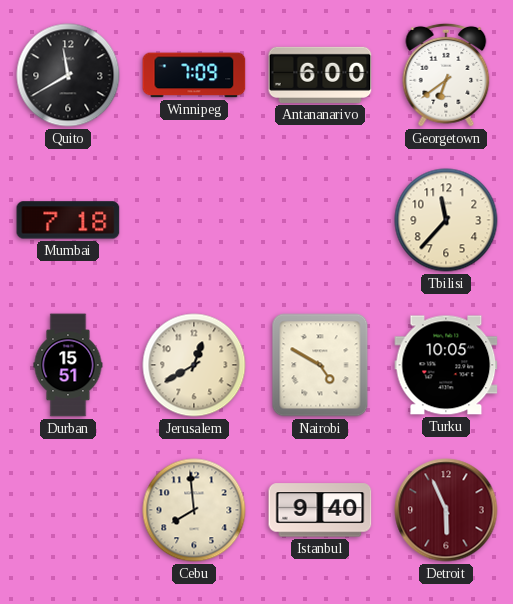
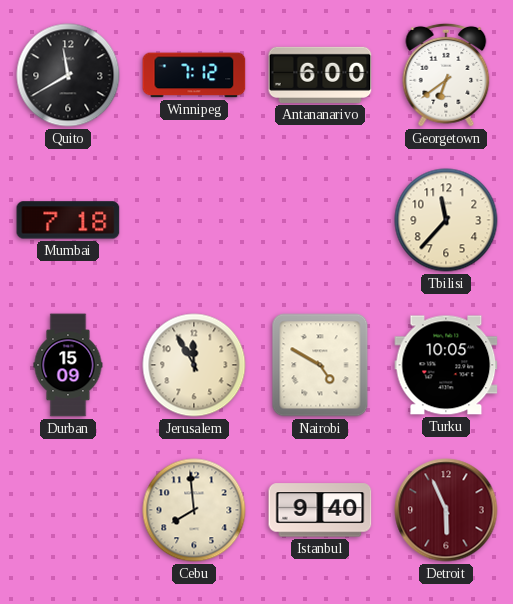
Winnipeg: 7:09 -> 7:12 (194, 75)
Durban: 15:51 -> 15:09 (68, 365)
Jerusalem: 12:40 -> 11:55 (194, 365)
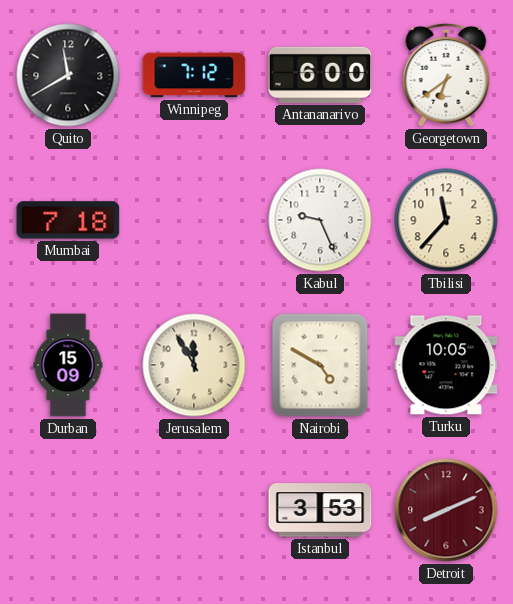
Kabul: none -> 9:26 (320, 220)
Cebu: 7:59 -> none (194, 510)
Istanbul: 9:40 -> 3:53 (320, 510)
Detroit: 5:56 -> 8:11 (446, 510)
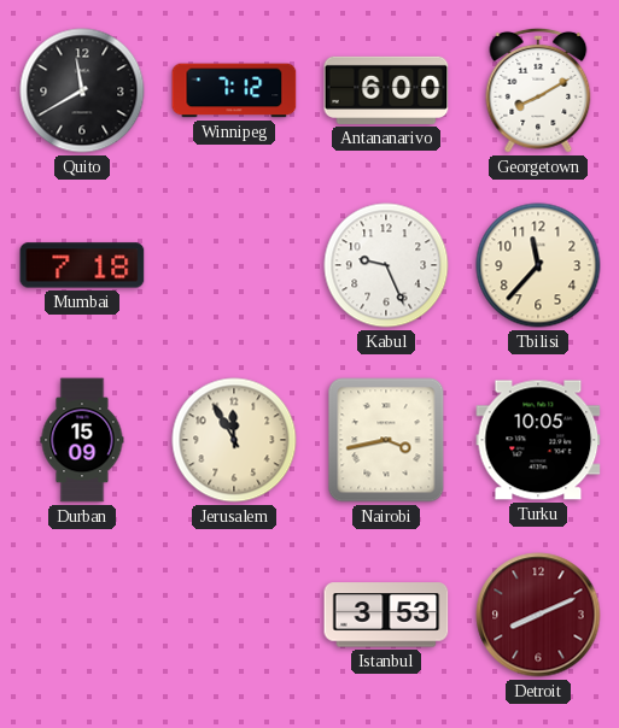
Georgetown: 6:39 -> 8:10 (538, 90)
Nairobi: 4:50 -> 3:43 (386, 440)
